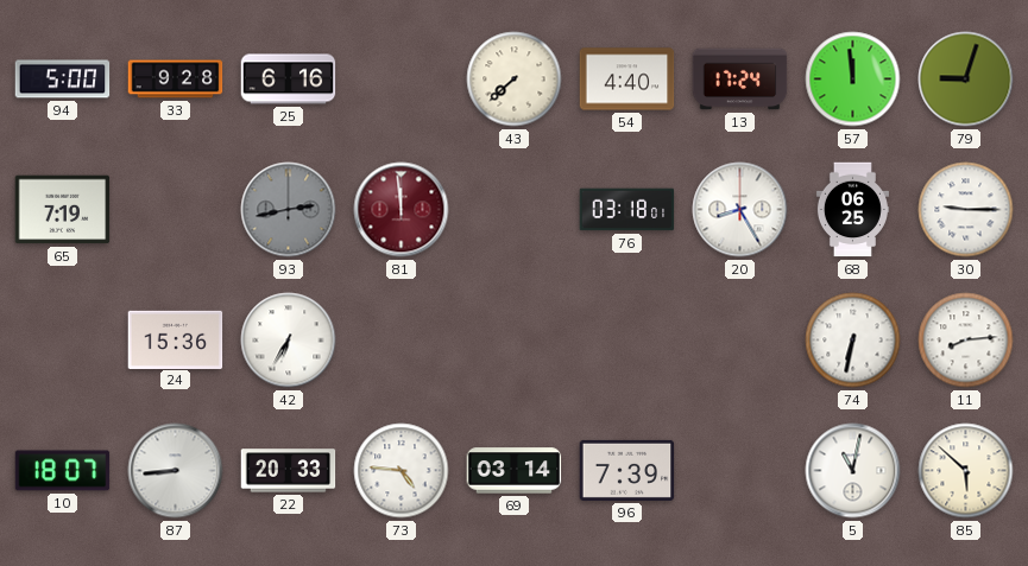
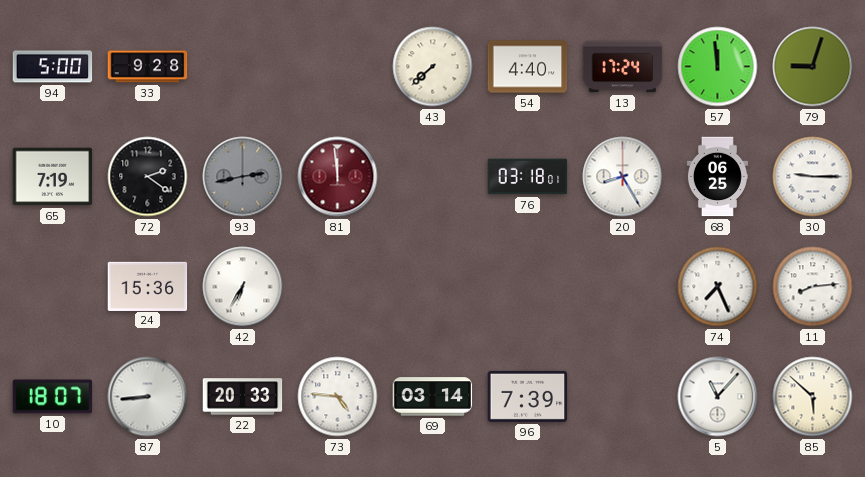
25: 6:16 -> none (289, 80)
72: none -> 2:21 (148, 177)
74: 6:32 -> 7:26 (718, 287)
5: 11:02 -> 11:07 (718, 397)
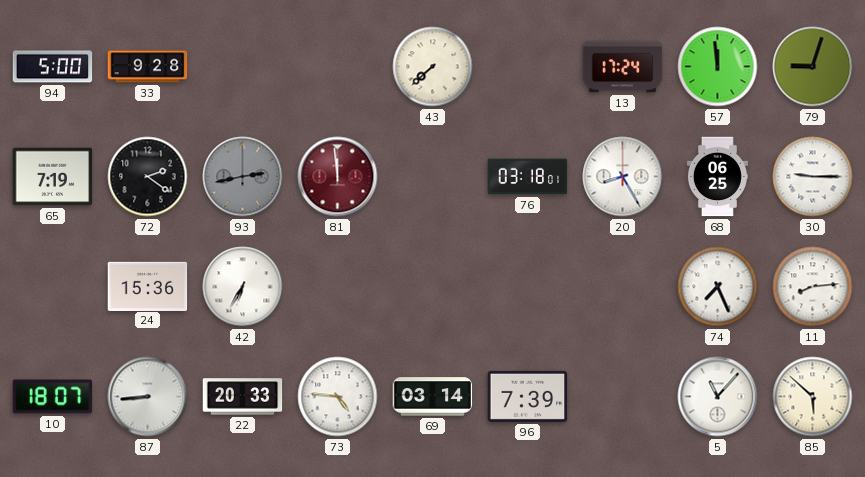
54: 4:40 -> none (528, 67)
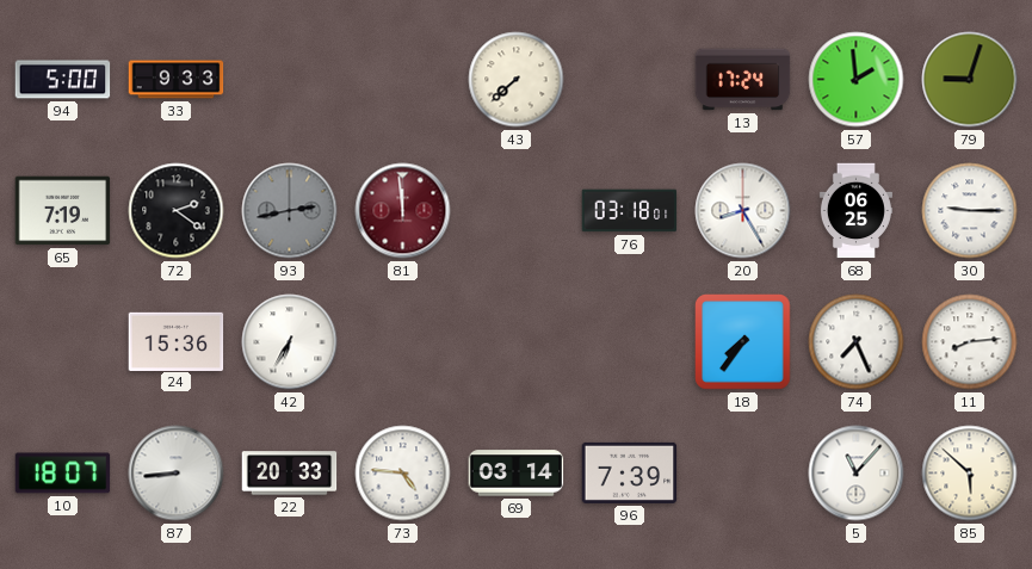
33: 9:28 -> 9:33 (177, 80)
57: 11:59 -> 1:59 (857, 80)
18: none -> 7:36 (743, 342)
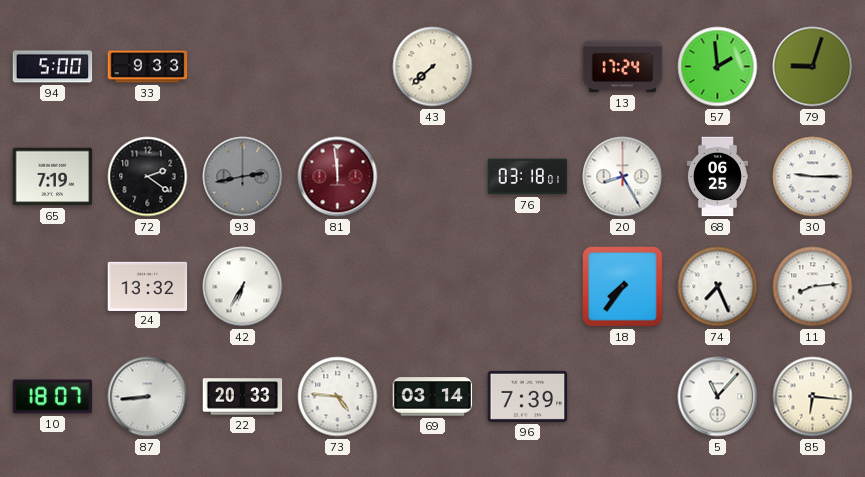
24: 15:36 -> 13:32 (148, 286)
85: 5:52 -> 6:16 (813, 397)
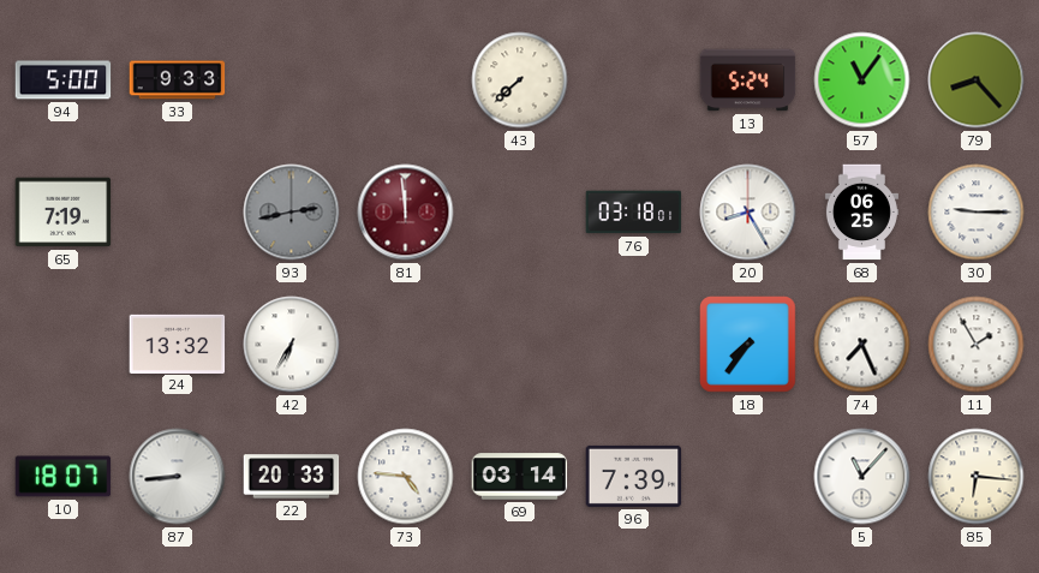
13: 17:24 -> 5:24 (748, 80)
57: 1:59 -> 11:06 (862, 80)
79: 9:03 -> 8:23 (977, 80)
72: 2:21 -> none (148, 177)
11: 8:14 -> 1:55 (977, 345)
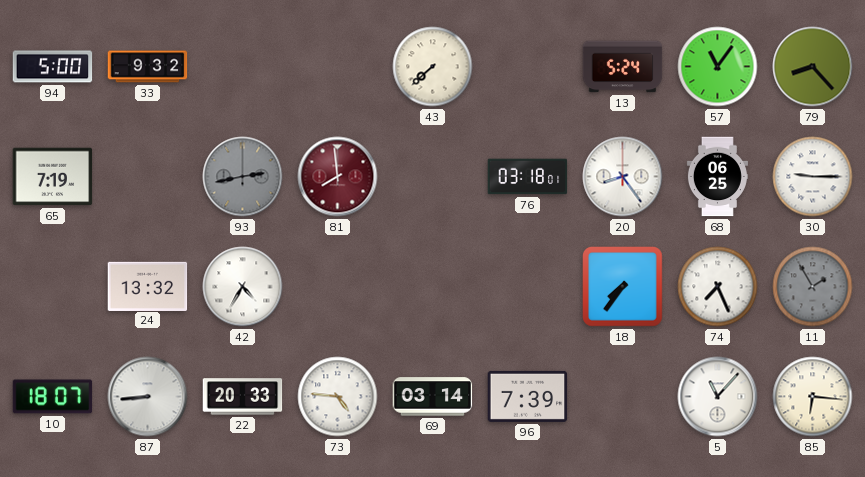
33: 9:33 -> 9:32 (148, 67)
81: 11:59 -> 7:59 (338, 177)
20: 8:25 -> 8:24 (623, 177)
42: 6:35 -> 4:35 (243, 287)
11 dial: white -> grey (813, 287)
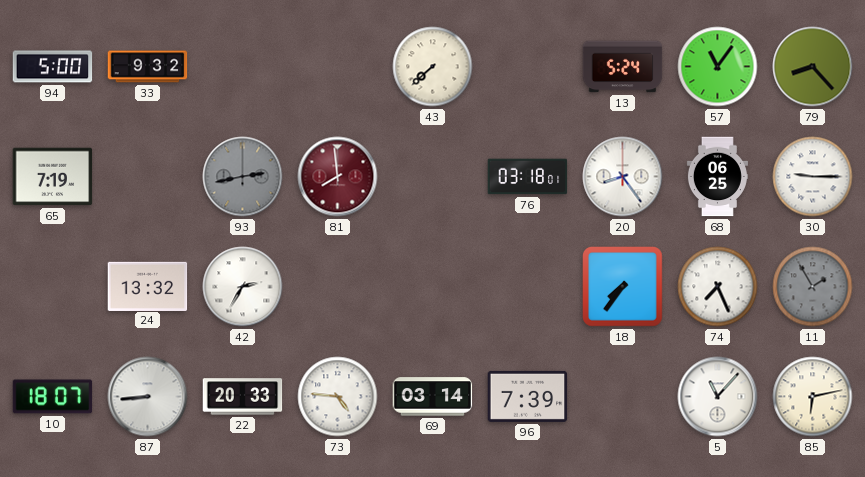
42: 4:35 -> 2:35 (243, 287)
85: 6:16 -> 6:13 (813, 397)
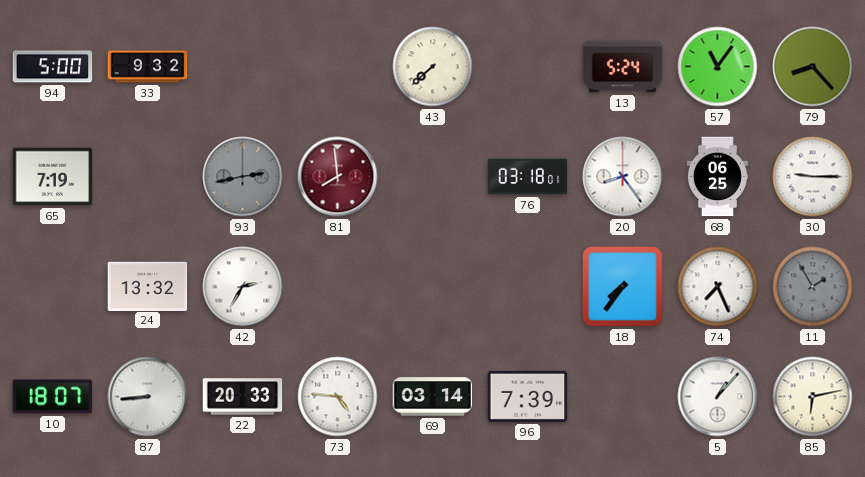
5: 11:07 -> 1:07 (718, 397)
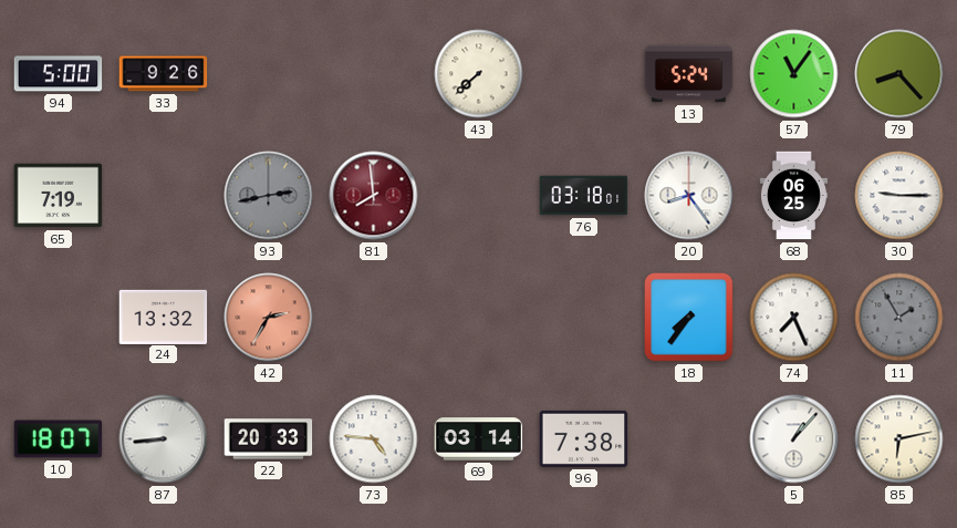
33: 9:32 -> 9:26 (164, 74)
42 dial: white -> salmon (269, 318)
96: 7:39 -> 7:38 (584, 438)
